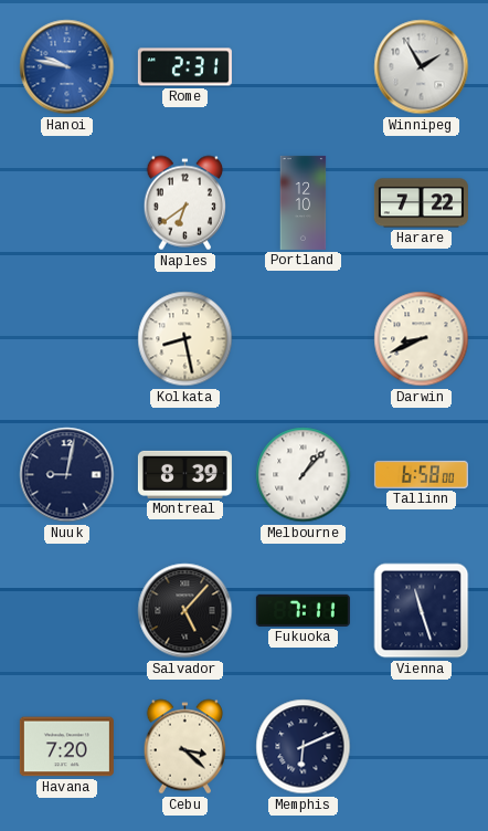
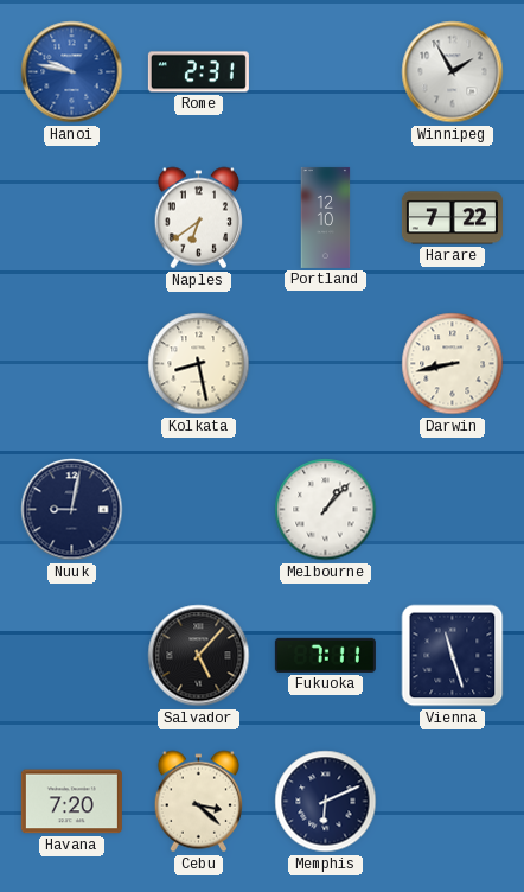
Darwin: 8:41 -> 8:43 (453, 364)
Montreal: 8:39 -> none (184, 474)
Tallinn: 6:58 -> none (421, 474)
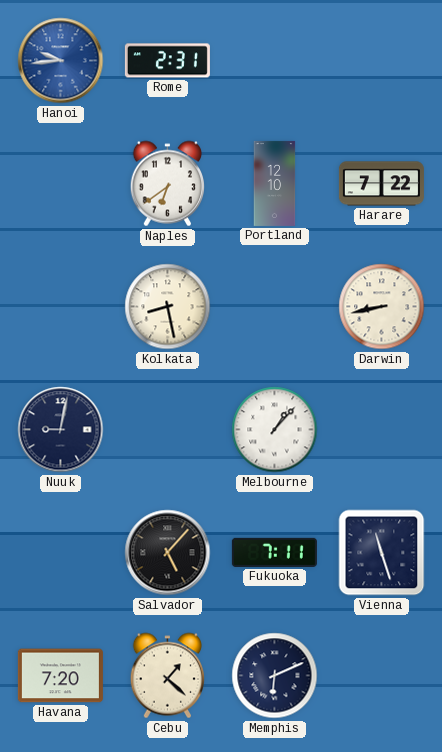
Hanoi: 9:47 -> 9:44 (61, 61)
Winnipeg: 1:55 -> none (453, 72)
Cebu: 3:22 -> 1:22 (167, 676)
